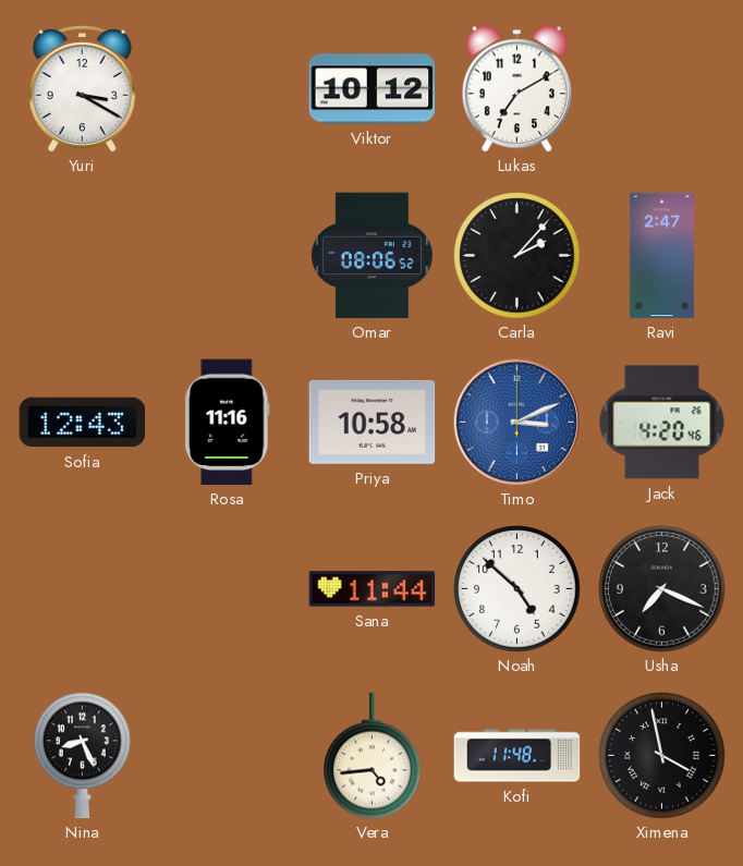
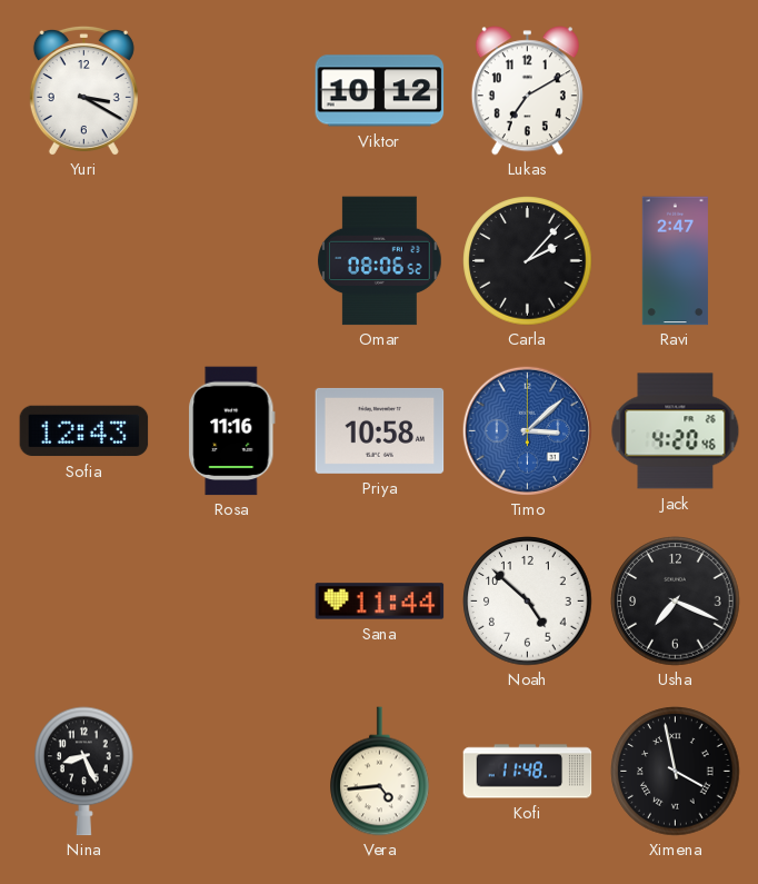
Timo: 3:11 -> 3:08 (527, 430)
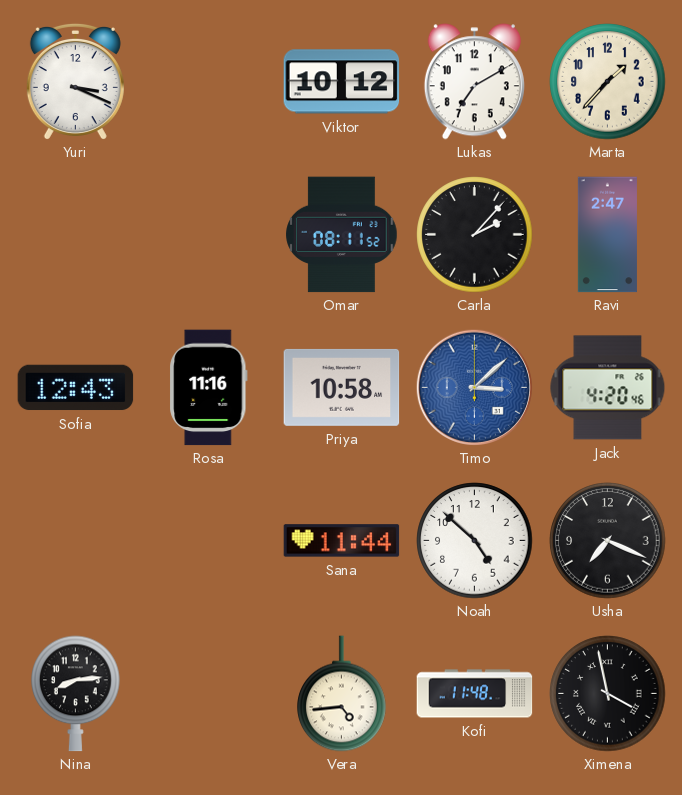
Yuri: 3:20 -> 3:19 (75, 81)
Marta: none -> 1:37 (608, 82)
Omar: 08:06 -> 08:11 (342, 235)
Nina: 8:26 -> 8:14 (76, 694)
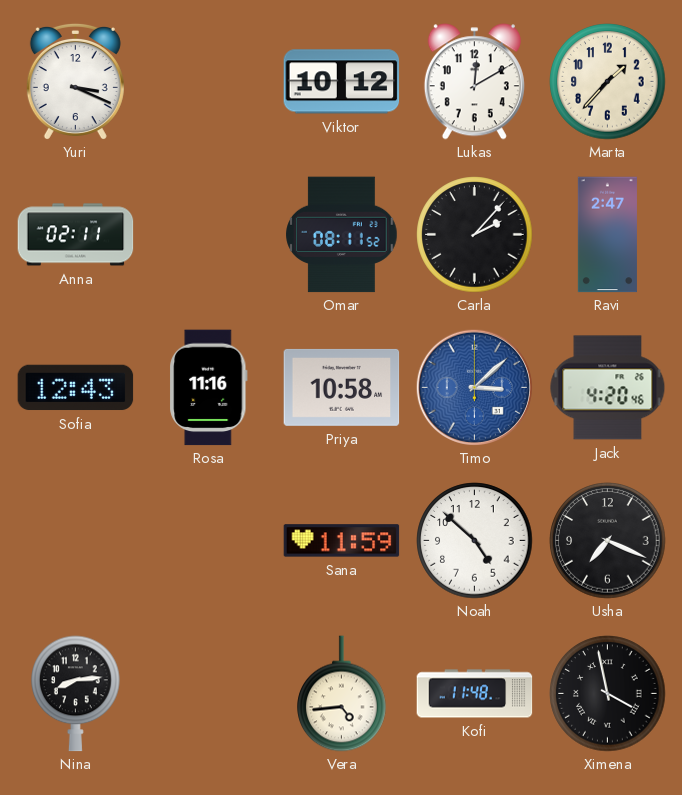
Lukas: 7:10 -> 12:10 (474, 82)
Anna: none -> 02:11 (76, 235)
Sana: 11:44 -> 11:59 (342, 541)
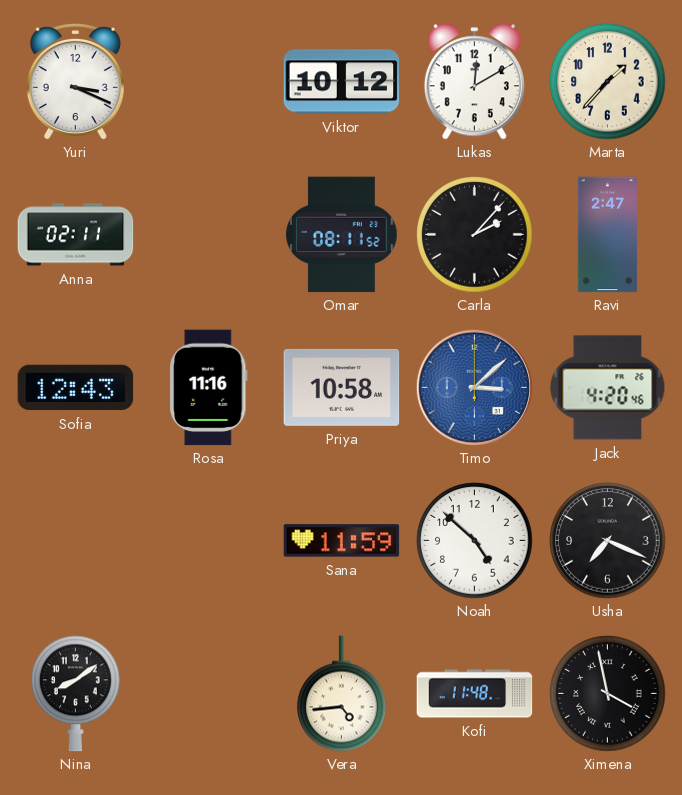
Nina: 8:14 -> 8:09 (76, 694)
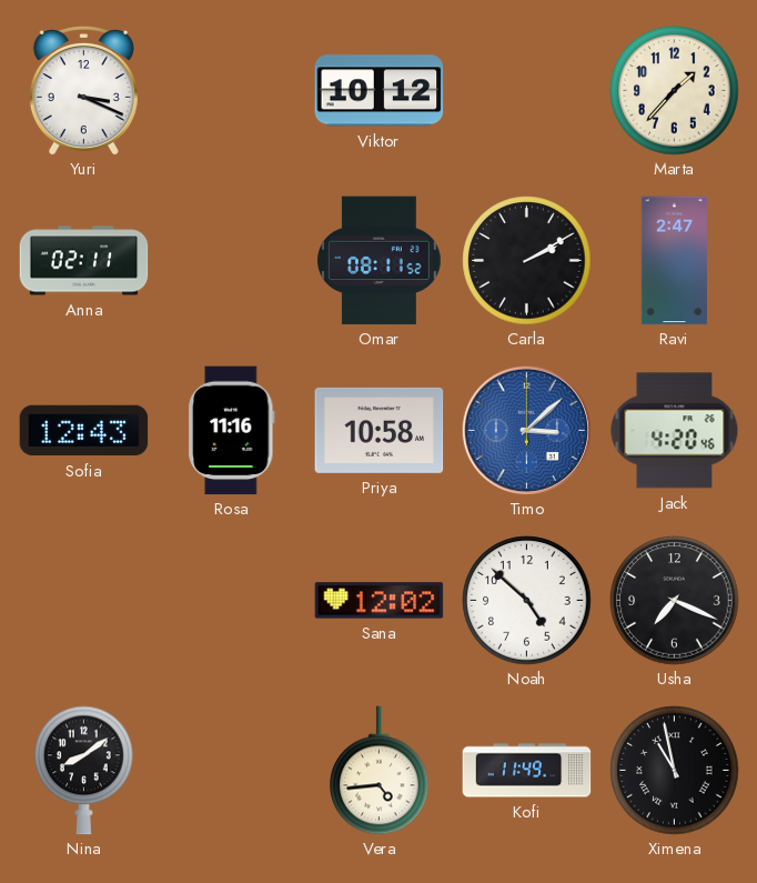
Lukas: 12:10 -> none (474, 82)
Carla: 2:07 -> 2:10 (527, 261)
Sana: 11:59 -> 12:02 (380, 601)
Kofi: 11:48 -> 11:49 (527, 771)
Ximena: 3:58 -> 10:58 (675, 771)
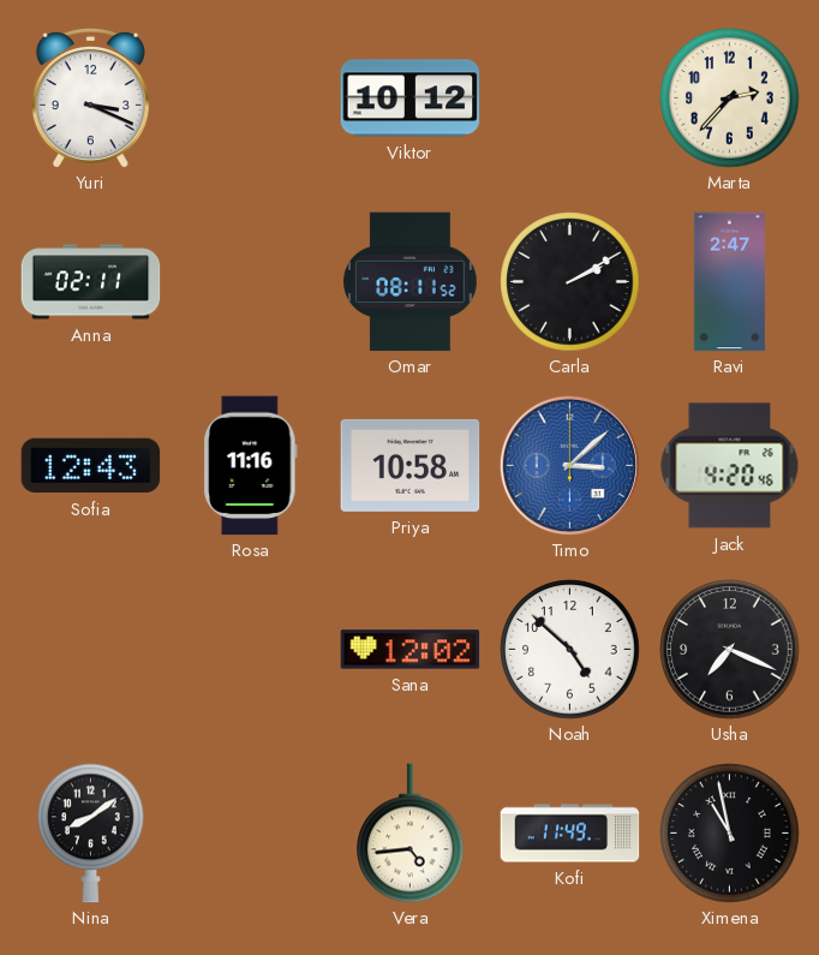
Marta: 1:37 -> 2:37 (730, 99)
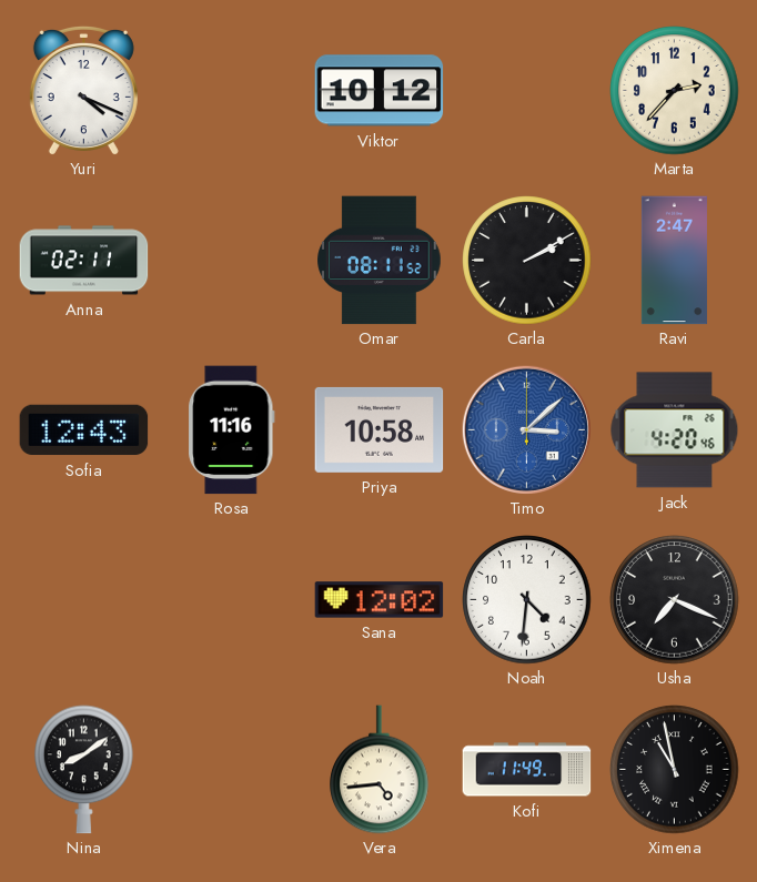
Yuri: 3:19 -> 4:19 (83, 90)
Noah: 4:52 -> 4:31 (527, 600)
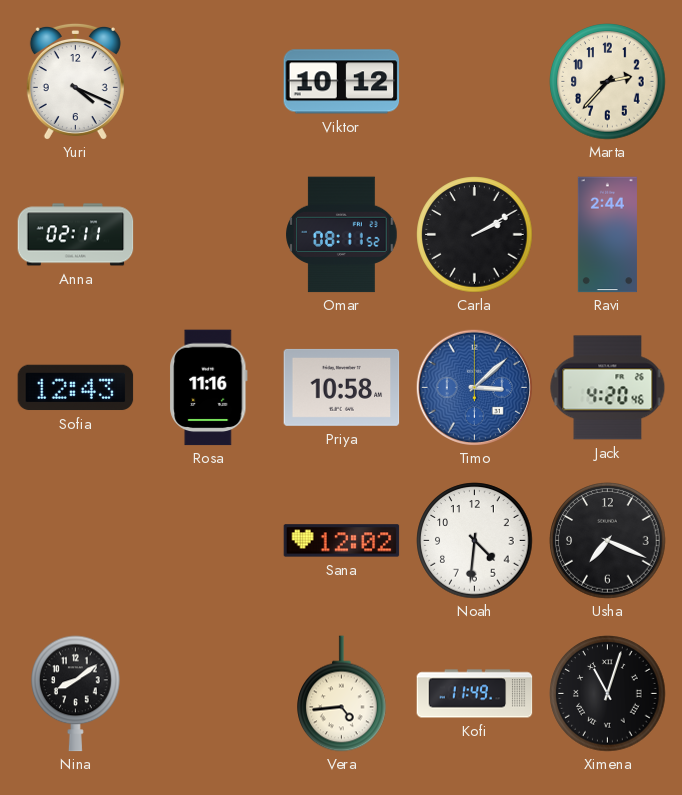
Ravi: 2:47 -> 2:44 (607, 235)
Ximena: 10:58 -> 11:03 (608, 694)
